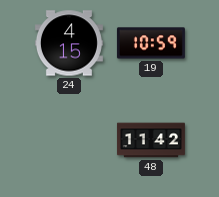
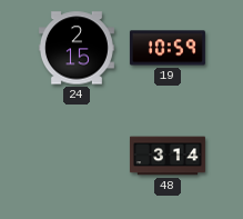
24: 4:15 -> 2:15 (77, 48)
48: 11:42 -> 3:14 (168, 156)
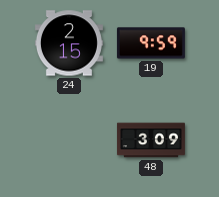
19: 10:59 -> 9:59 (151, 43)
48: 3:14 -> 3:09 (151, 140)
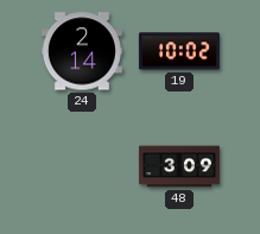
24: 2:15 -> 2:14 (82, 51)
19: 9:59 -> 10:02 (179, 51)
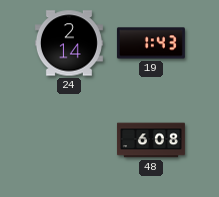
19: 10:02 -> 1:43 (151, 43)
48: 3:09 -> 6:08 (151, 140)
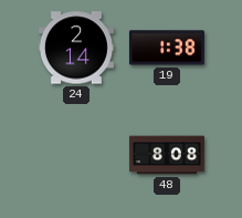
19: 1:43 -> 1:38 (167, 48)
48: 6:08 -> 8:08 (167, 155)
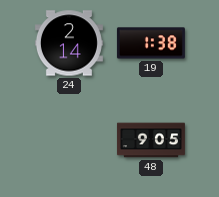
48: 8:08 -> 9:05 (151, 140)
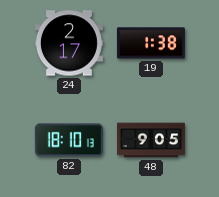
24: 2:14 -> 2:17 (69, 43)
82: none -> 18:10 (69, 140)
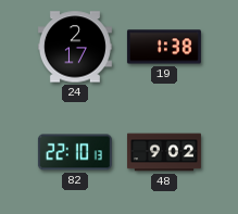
82: 18:10 -> 22:10 (75, 152)
48: 9:05 -> 9:02 (164, 152)
